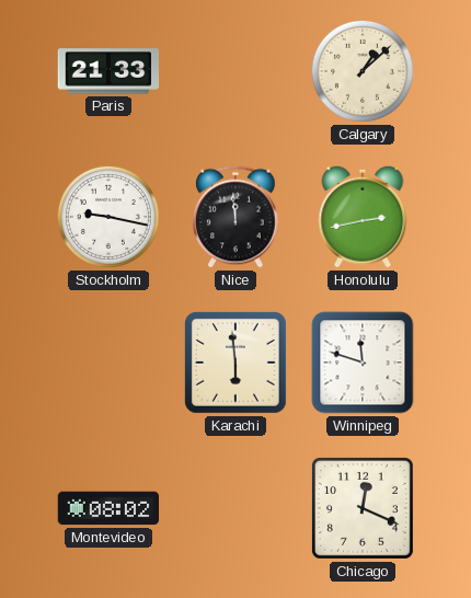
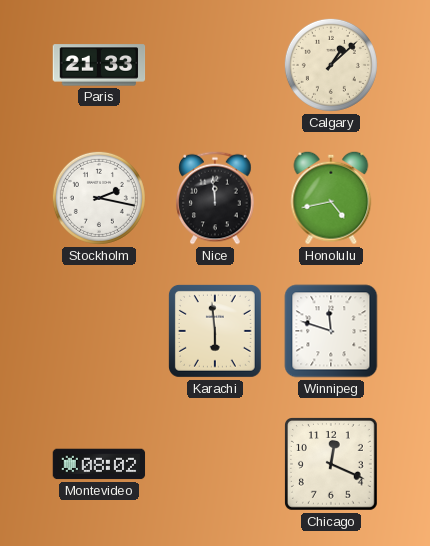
Stockholm: 9:17 -> 2:17 (99, 198)
Honolulu: 2:43 -> 4:43 (331, 198)
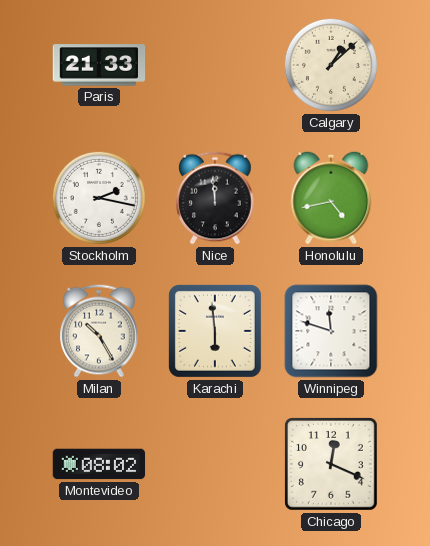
Milan: none -> 10:25 (99, 331)
